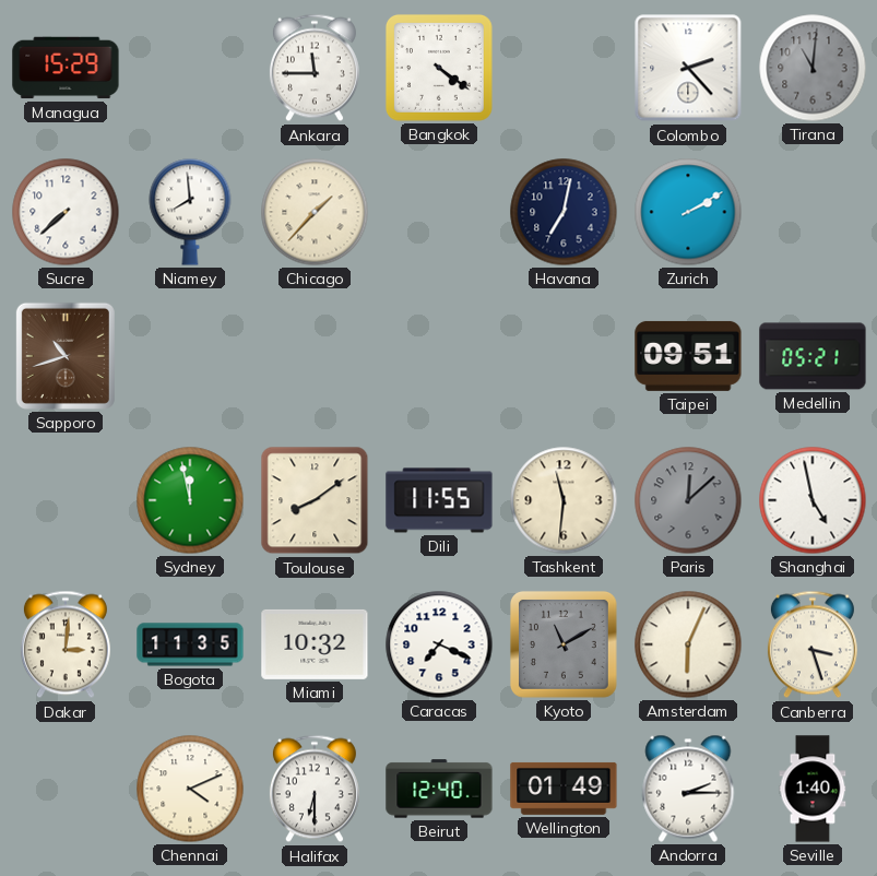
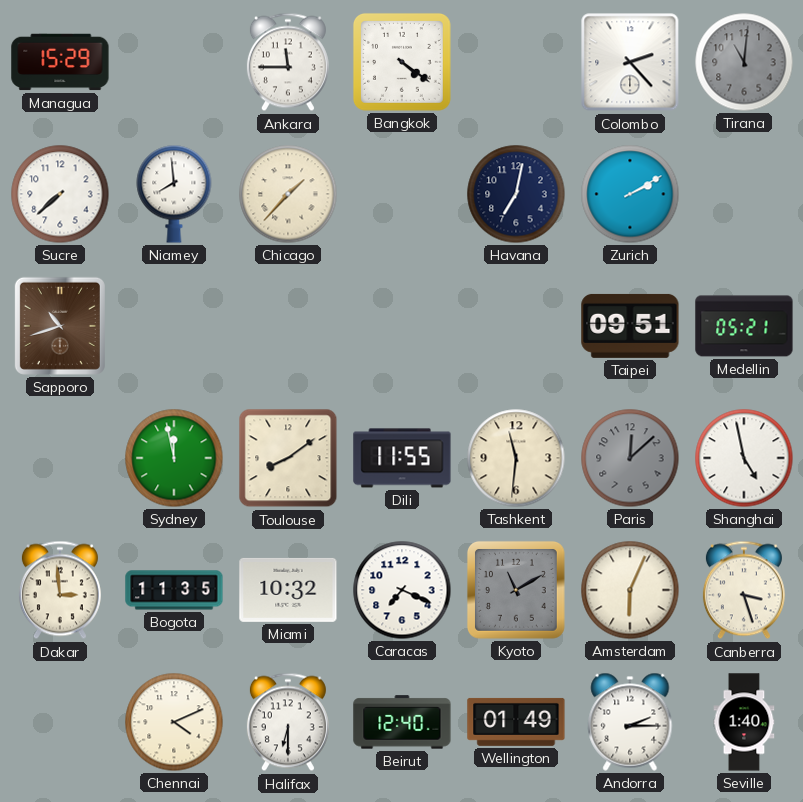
Dakar: 3:01 -> 2:59 (60, 590)
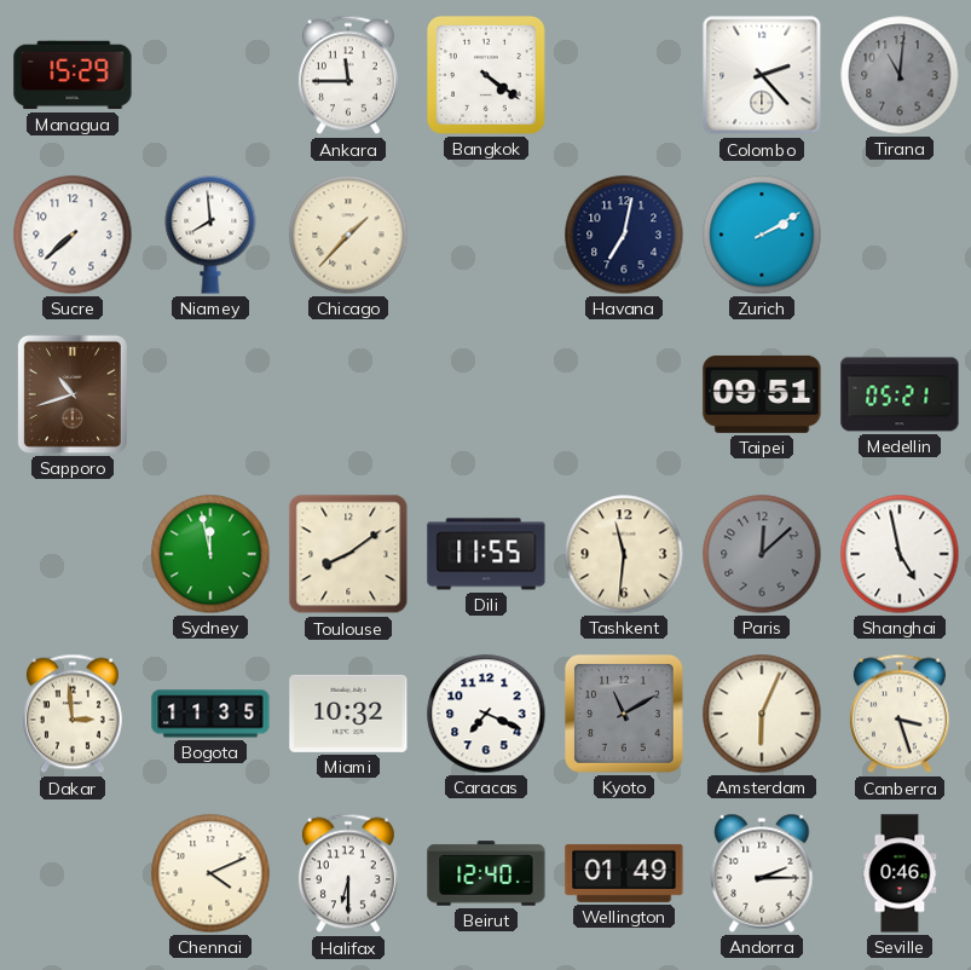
Seville: 1:40 -> 0:46 (900, 873)
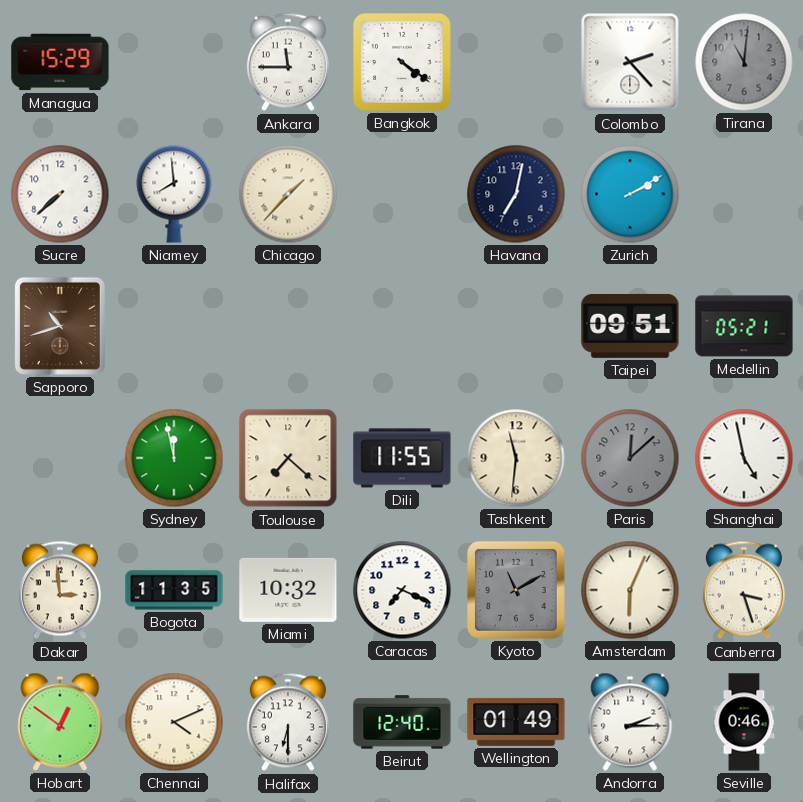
Toulouse: 8:09 -> 7:22 (288, 458)
Hobart: none -> 12:51 (60, 722)
